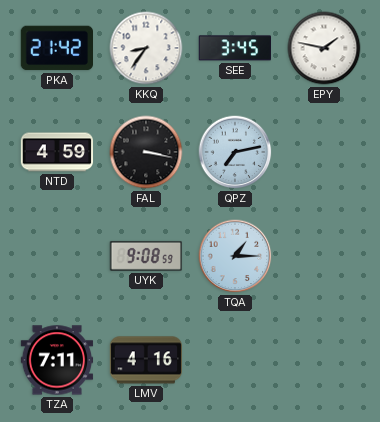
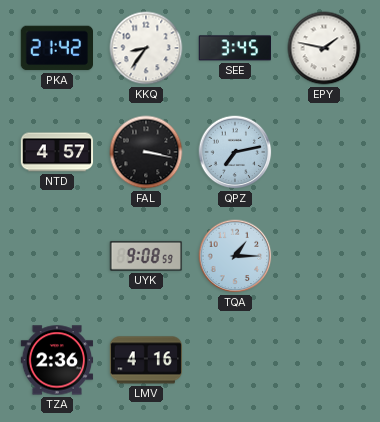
NTD: 4:59 -> 4:57 (57, 152)
TZA: 7:11 -> 2:36 (57, 360)
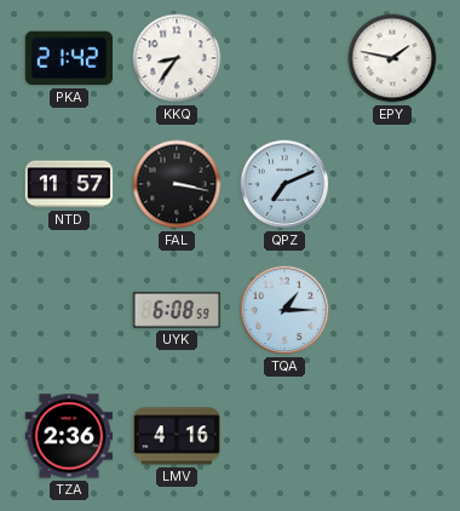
SEE: 3:45 -> none (234, 48)
NTD: 4:57 -> 11:57 (69, 184)
QPZ: 7:13 -> 7:11 (284, 184)
UYK: 9:08 -> 6:08 (177, 310)
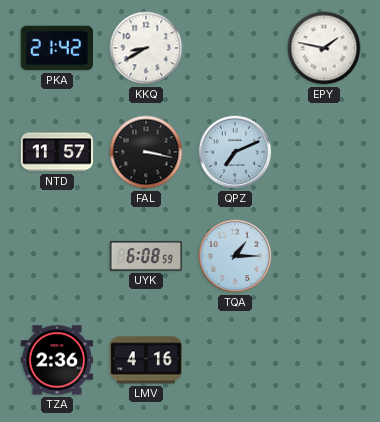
KKQ: 8:36 -> 8:40 (146, 48)
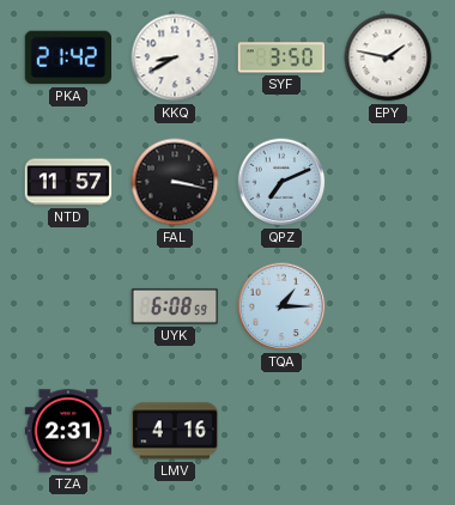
SYF: none -> 3:50 (280, 57)
TZA: 2:36 -> 2:31 (68, 431)
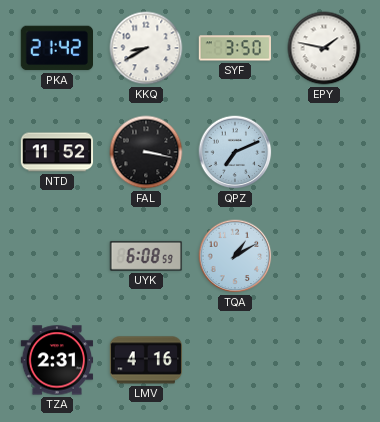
NTD: 11:57 -> 11:52 (57, 152)
TQA: 1:15 -> 1:10 (235, 256)
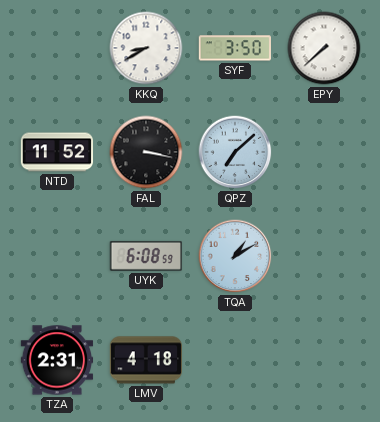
PKA: 21:42 -> none (56, 48)
EPY: 1:47 -> 7:38 (324, 48)
QPZ: 7:11 -> 7:08 (235, 152)
LMV: 4:16 -> 4:18 (145, 360)
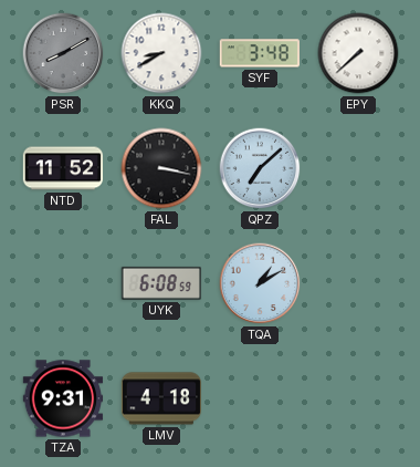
PSR: none -> 8:10 (63, 53)
SYF: 3:50 -> 3:48 (259, 53)
TZA: 2:31 -> 9:31 (63, 398)
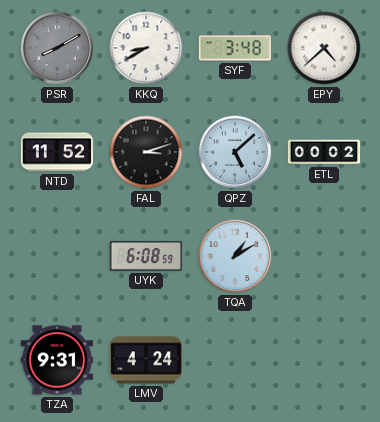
EPY: 7:38 -> 4:38 (324, 48)
FAL: 3:17 -> 3:12 (146, 152)
QPZ: 7:08 -> 5:08 (235, 152)
ETL: none -> 00:02 (324, 152)
LMV: 4:18 -> 4:24 (145, 360)
